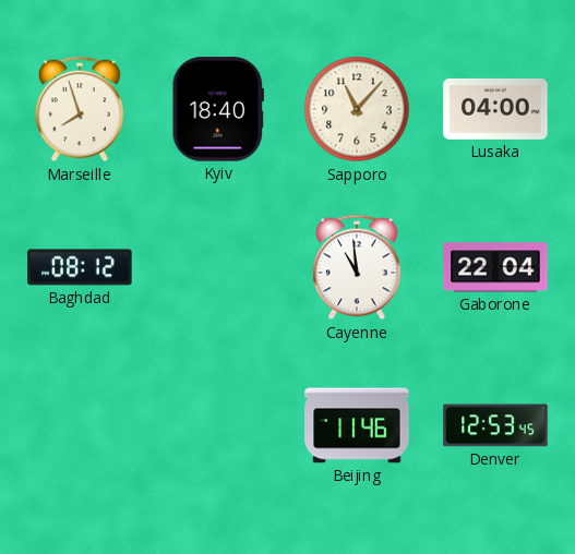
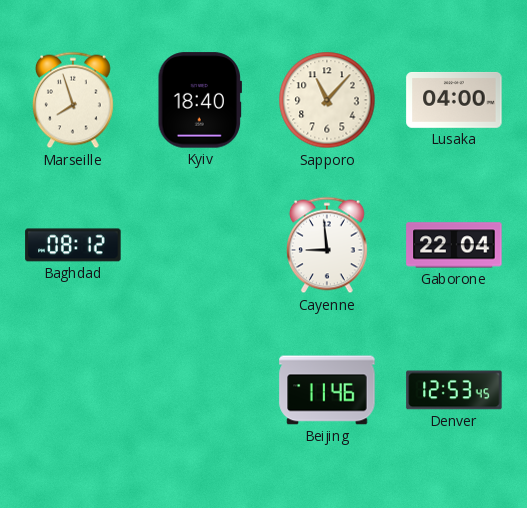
Cayenne: 10:59 -> 8:59 (328, 245)
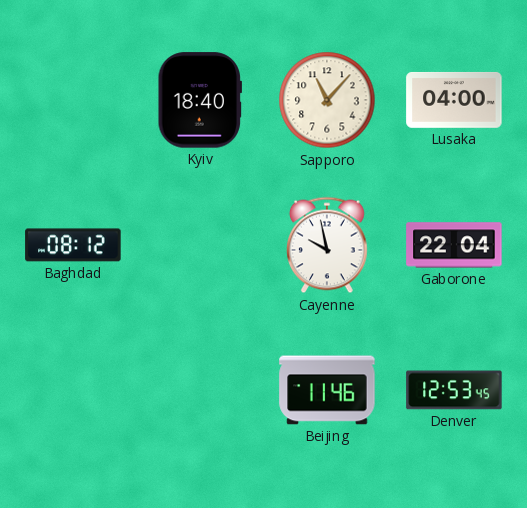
Marseille: 7:57 -> none (74, 100)
Cayenne: 8:59 -> 9:58 (328, 245)
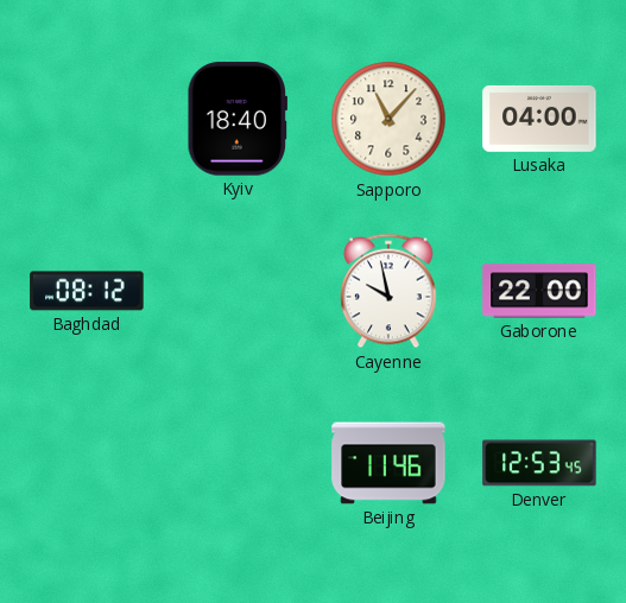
Gaborone: 22:04 -> 22:00 (539, 291)
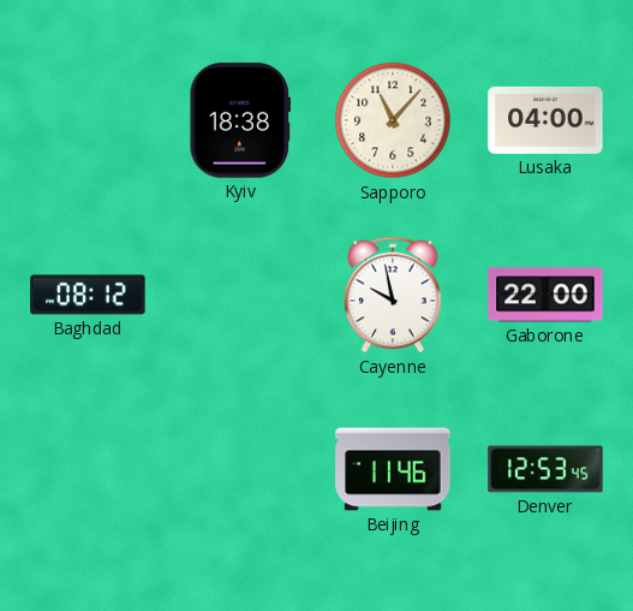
Kyiv: 18:40 -> 18:38 (239, 120)
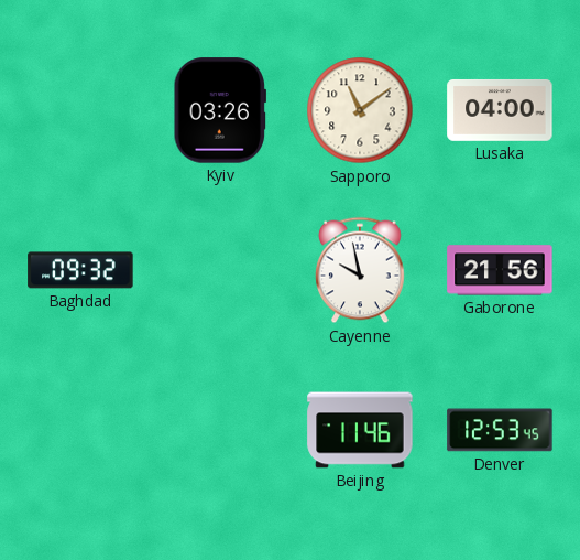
Kyiv: 18:38 -> 03:26 (219, 110)
Sapporo: 11:07 -> 11:09 (360, 110)
Baghdad: 08:12 -> 09:32 (80, 270)
Gaborone: 22:00 -> 21:56 (500, 270)
